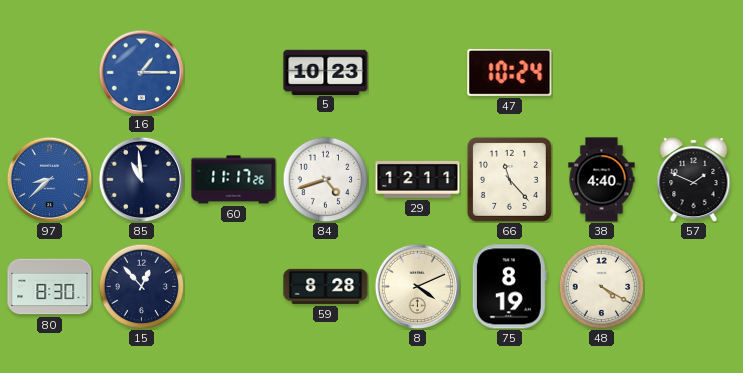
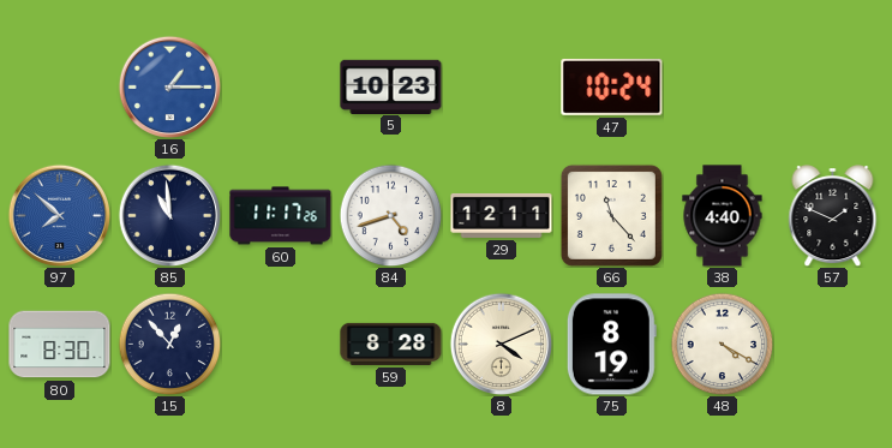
97: 8:38 -> 7:52 (59, 215)
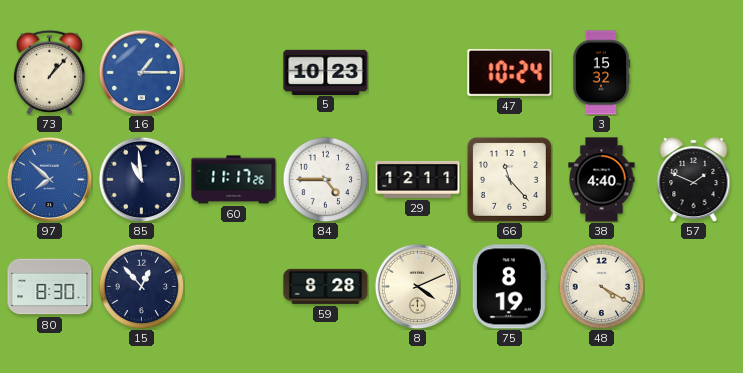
73: none -> 1:07 (49, 72)
3: none -> 15:32 (601, 73)
84: 4:42 -> 4:45 (325, 179)
